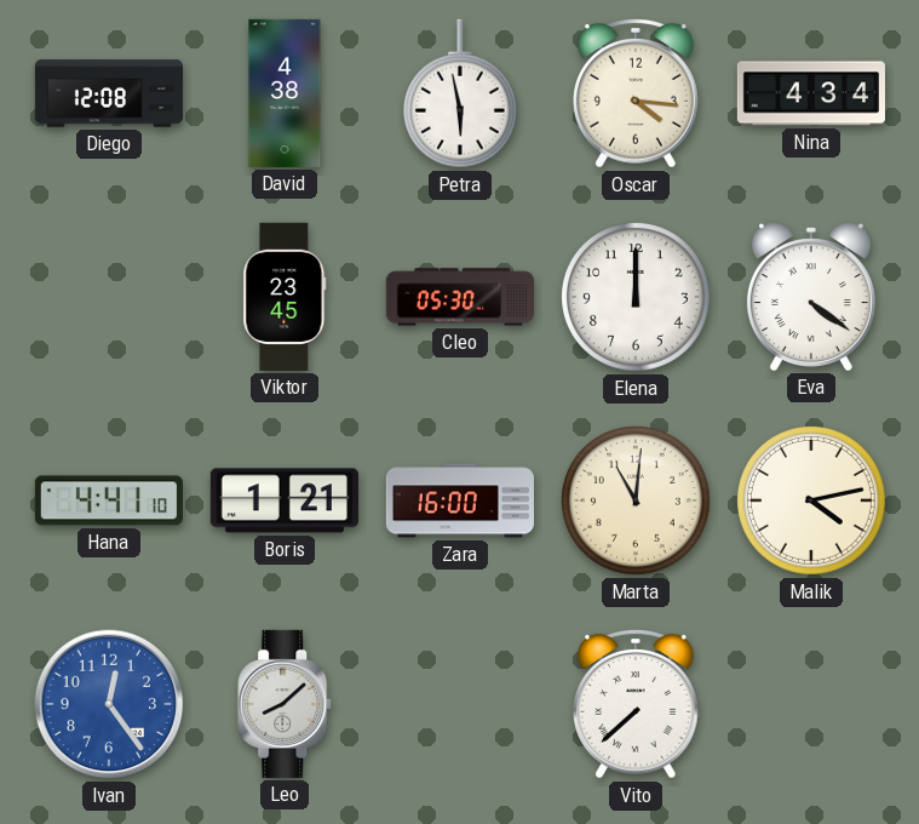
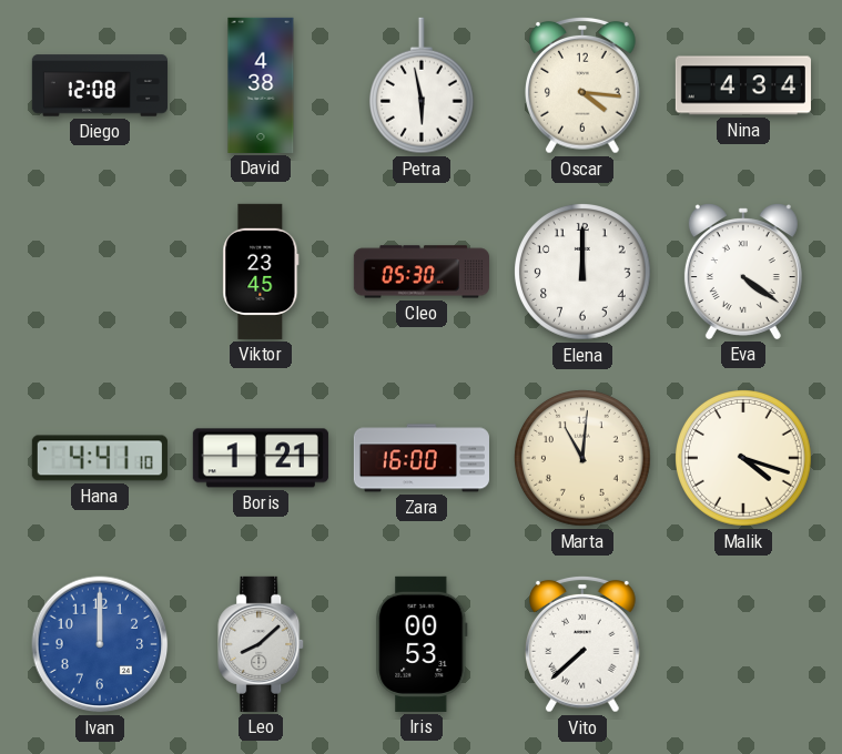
Malik: 4:13 -> 4:18 (744, 459)
Ivan: 12:24 -> 12:00 (100, 644)
Iris: none -> 00:53 (422, 644)
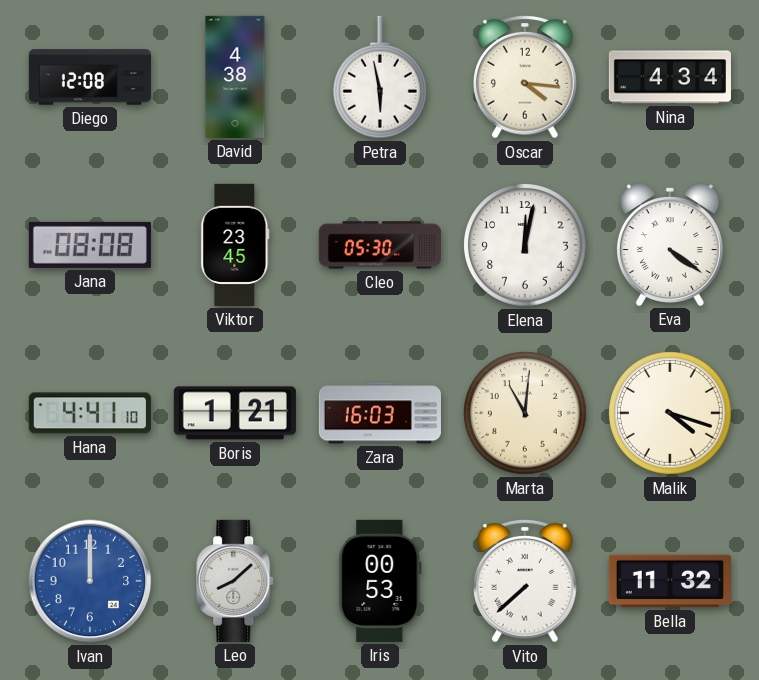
Jana: none -> 08:08 (90, 245)
Elena: 12:00 -> 12:02 (526, 246)
Zara: 16:00 -> 16:03 (380, 413)
Bella: none -> 11:32 (670, 581)
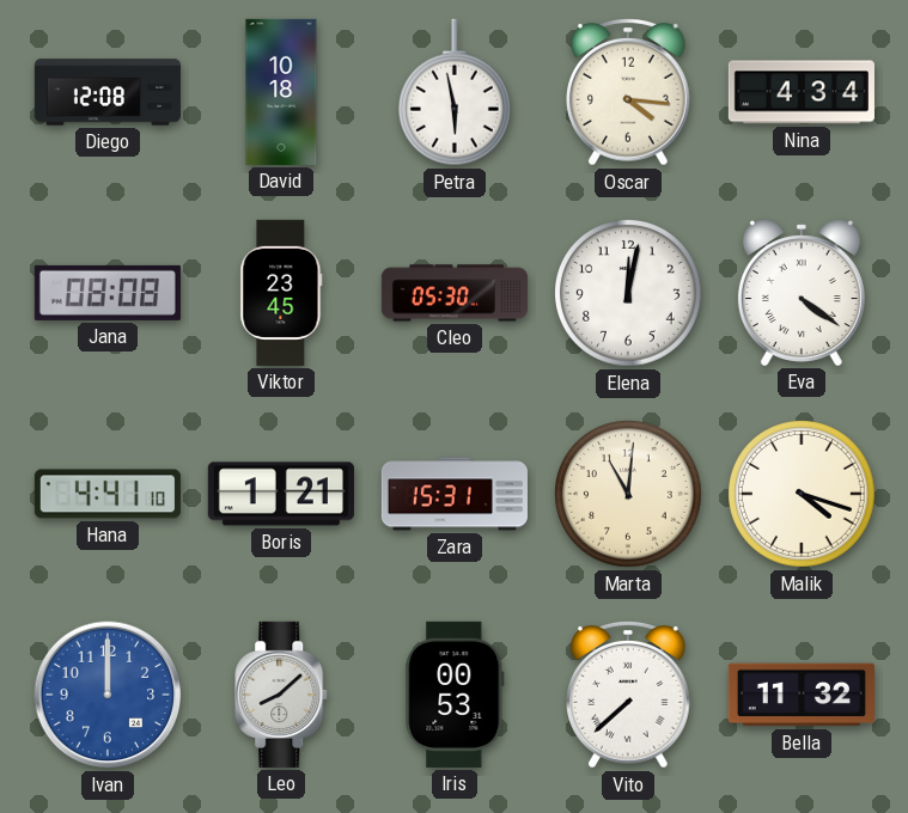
David: 4:38 -> 10:18 (281, 92)
Zara: 16:03 -> 15:31 (455, 494)
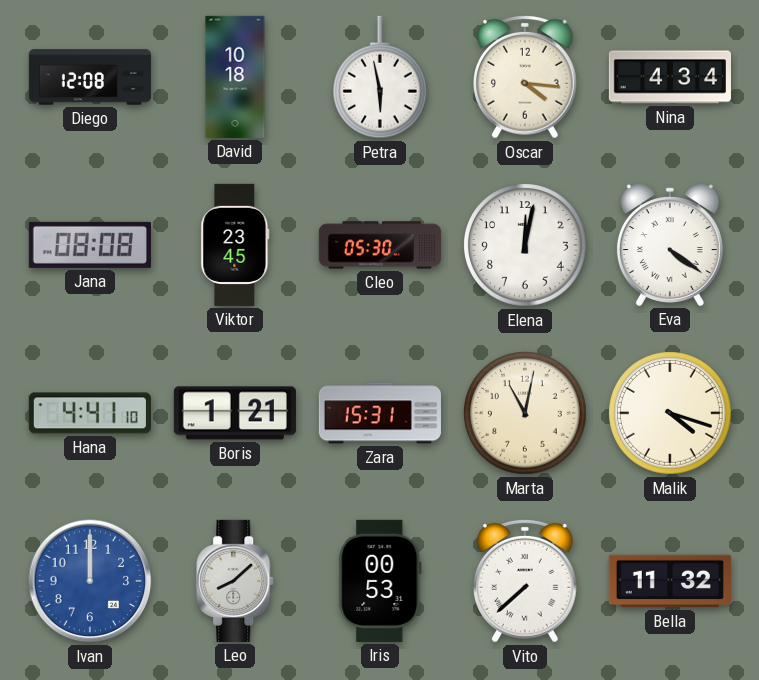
Marta: 11:01 -> 11:02 (526, 414)
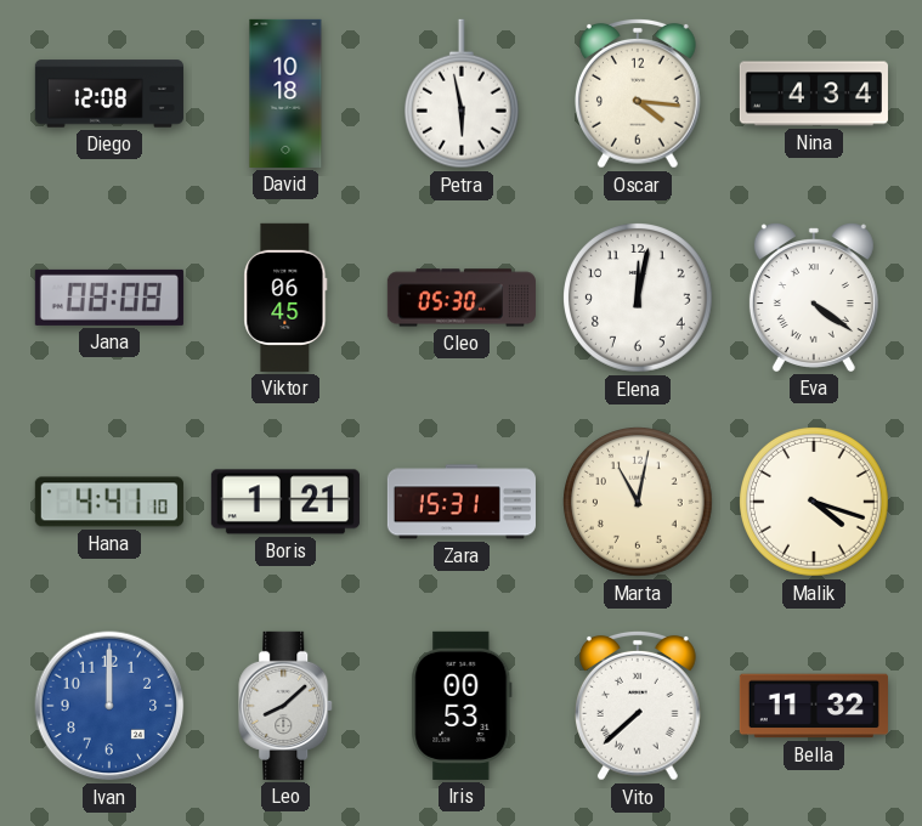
Viktor: 23:45 -> 06:45 (285, 298)
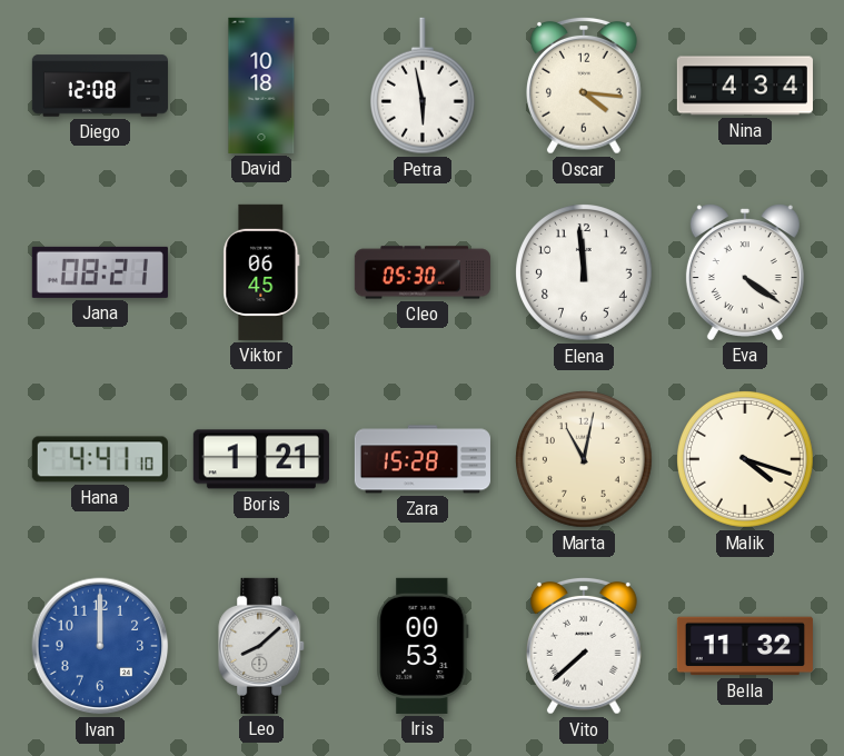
Jana: 08:08 -> 08:21 (100, 272)
Elena: 12:02 -> 11:59 (585, 273)
Zara: 15:31 -> 15:28 (423, 459)
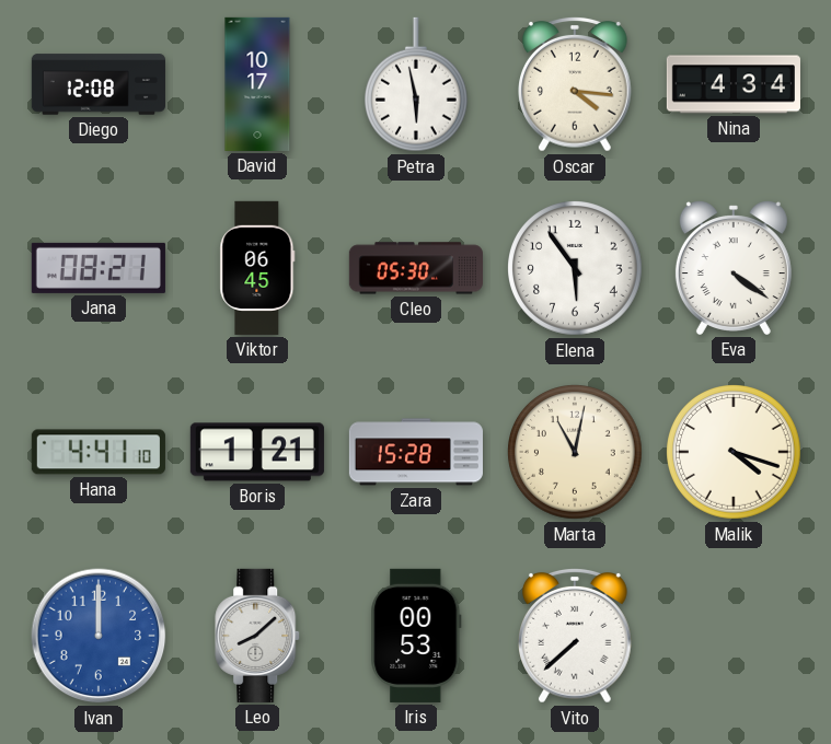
David: 10:18 -> 10:17 (257, 84)
Elena: 11:59 -> 5:54 (576, 269)
Bella: 11:32 -> none (745, 646)
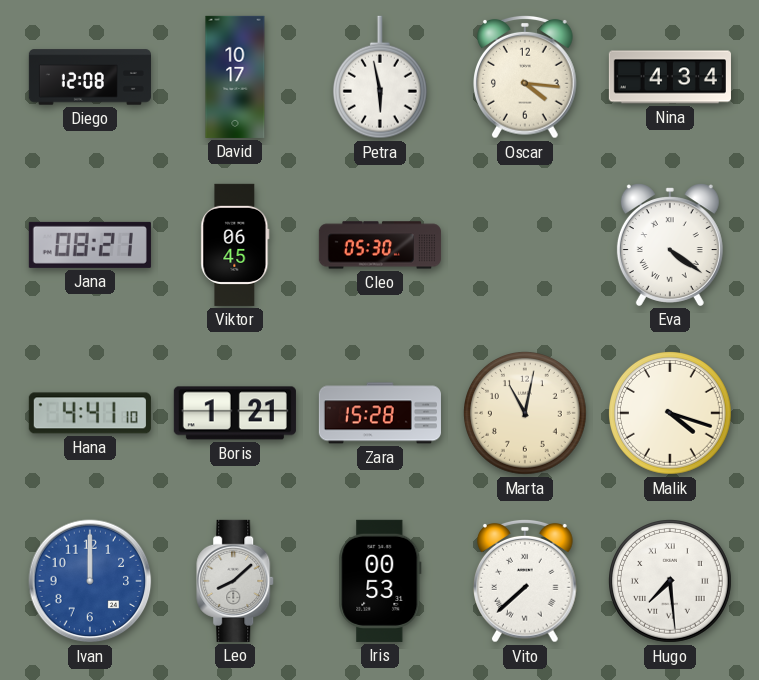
Elena: 5:54 -> none (576, 269)
Hugo: none -> 7:29 (671, 582)
